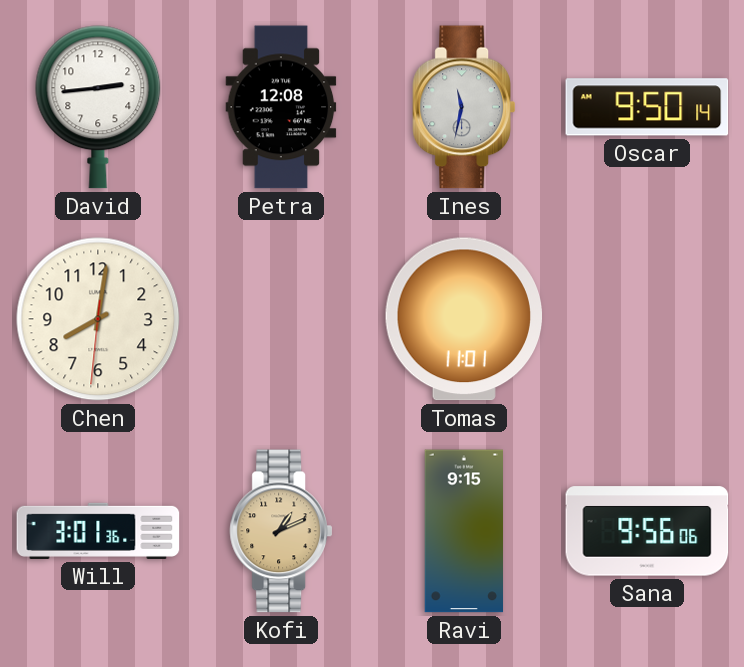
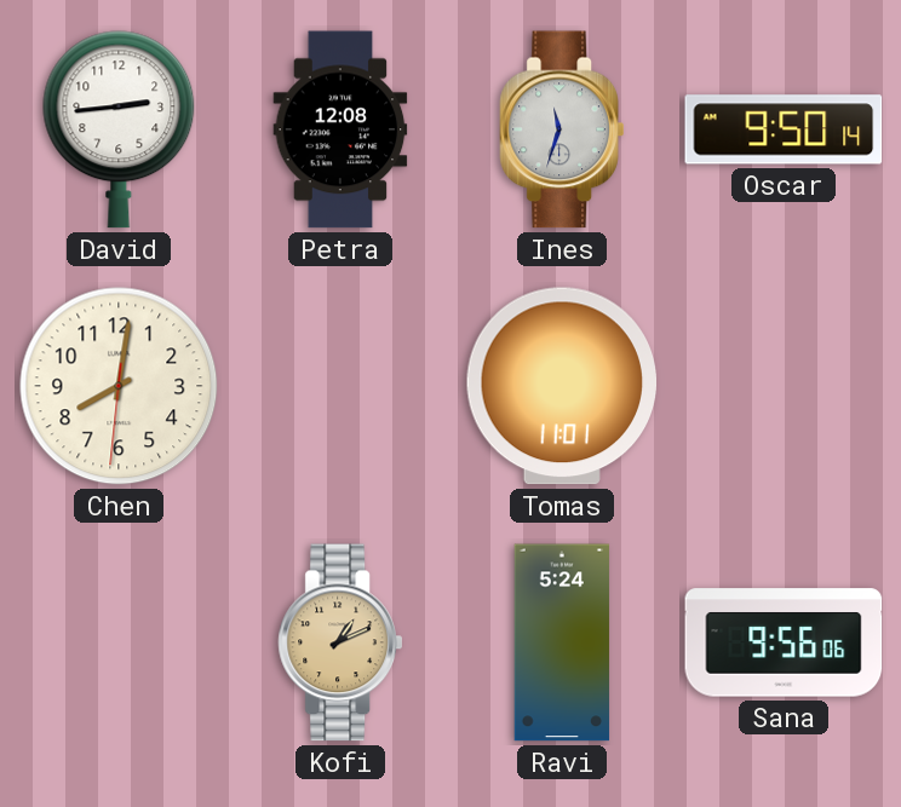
Ines: 11:32 -> 11:33 (562, 129)
Will: 3:01 -> none (98, 531)
Ravi: 9:15 -> 5:24 (562, 642)
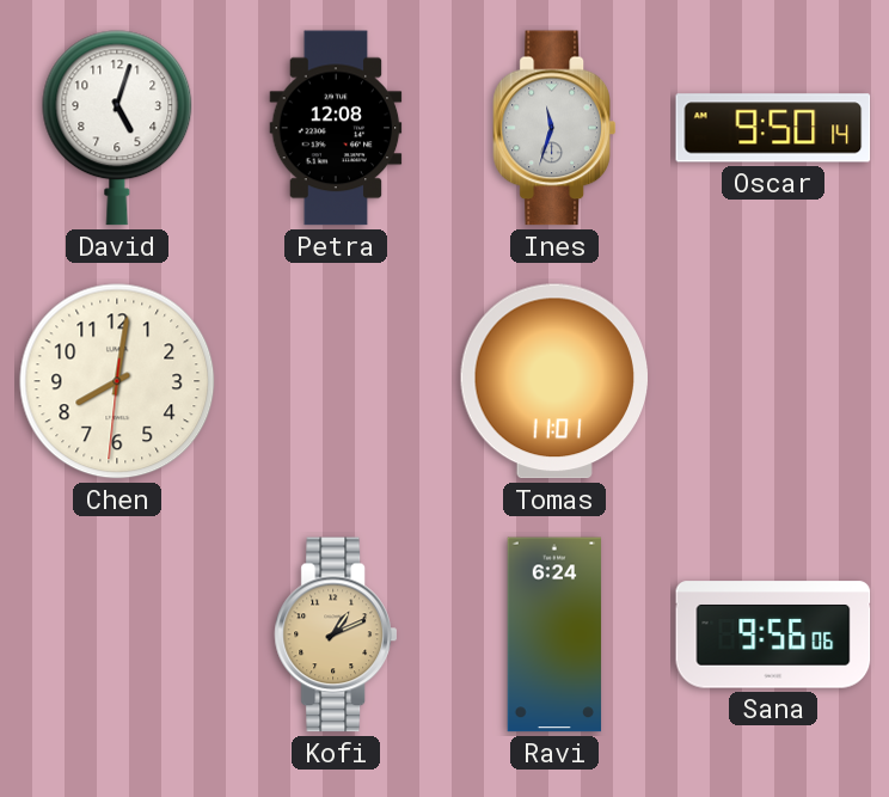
David: 2:44 -> 5:03 (117, 128)
Ravi: 5:24 -> 6:24 (554, 634)
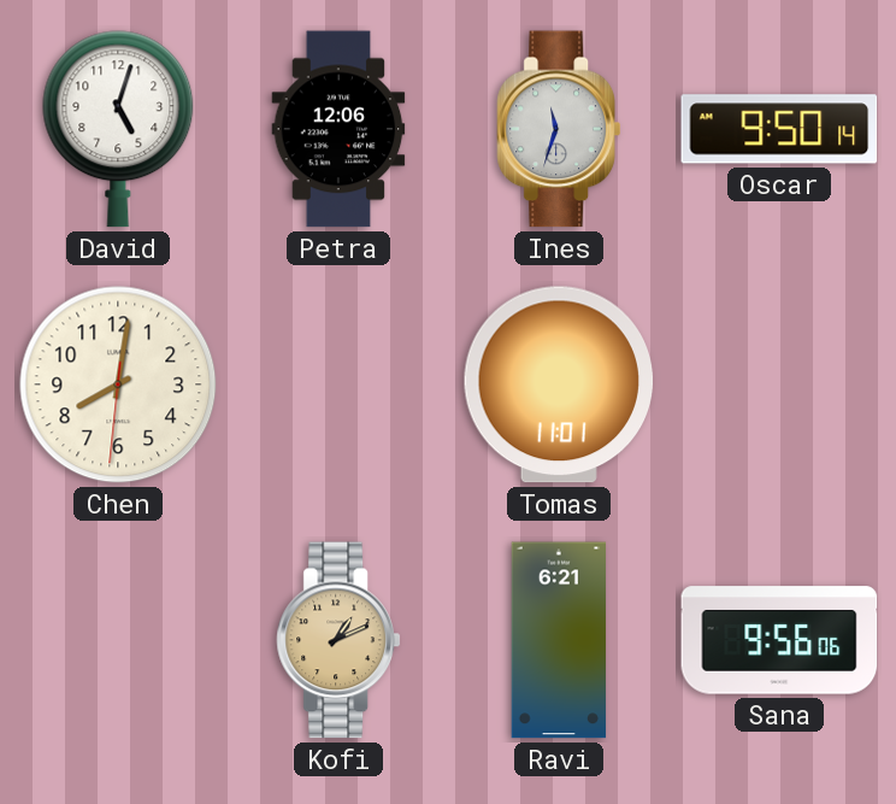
Petra: 12:08 -> 12:06 (338, 129)
Ravi: 6:24 -> 6:21 (559, 640)
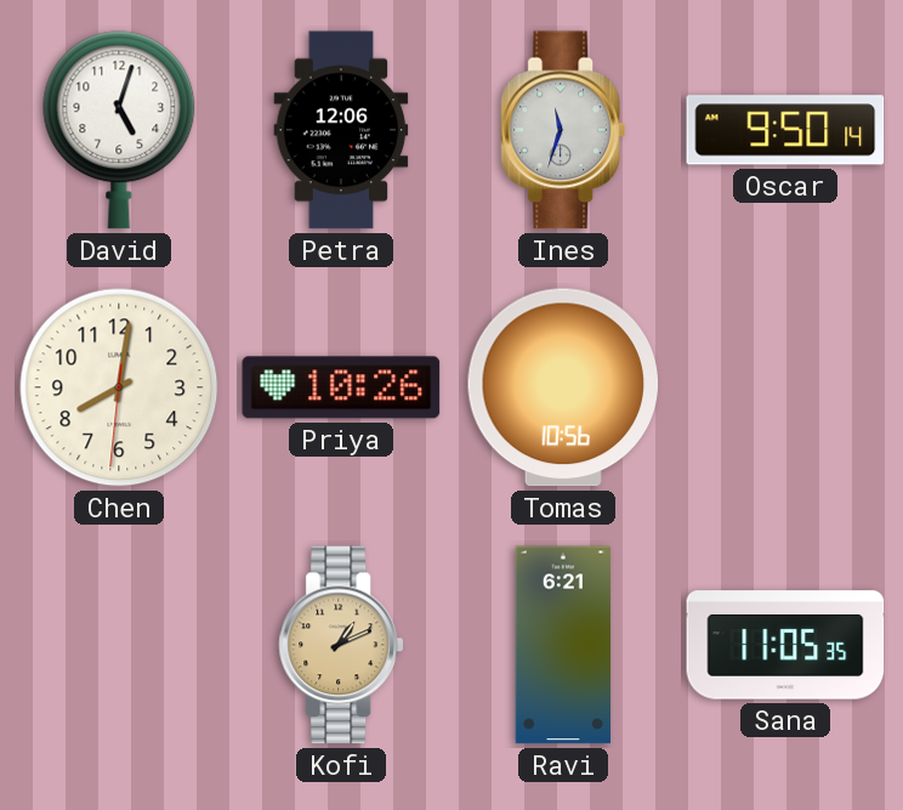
Priya: none -> 10:26 (341, 387)
Tomas: 11:01 -> 10:56 (563, 387)
Sana: 9:56 -> 11:05 (785, 645)
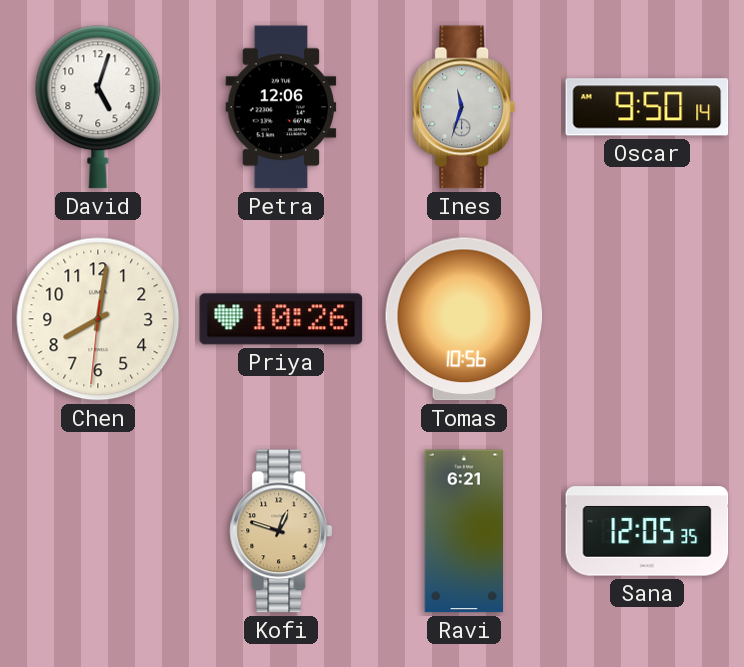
Kofi: 1:11 -> 12:48 (281, 531)
Sana: 11:05 -> 12:05 (647, 531)
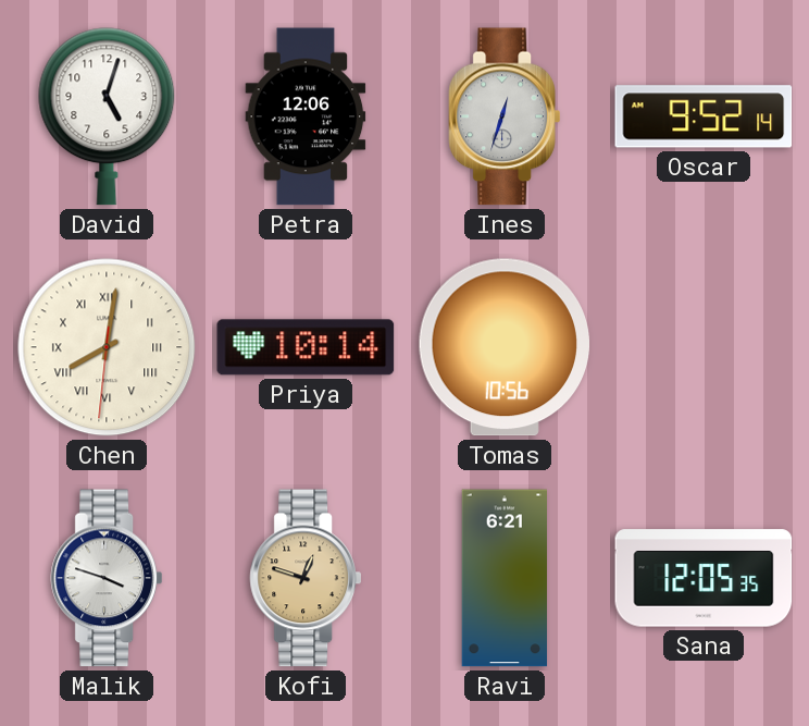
Ines: 11:33 -> 12:33 (505, 116)
Oscar: 9:50 -> 9:52 (704, 116)
Chen numerals: Arabic -> Roman (107, 347)
Priya: 10:26 -> 10:14 (306, 347)
Malik: none -> 3:48 (107, 578)
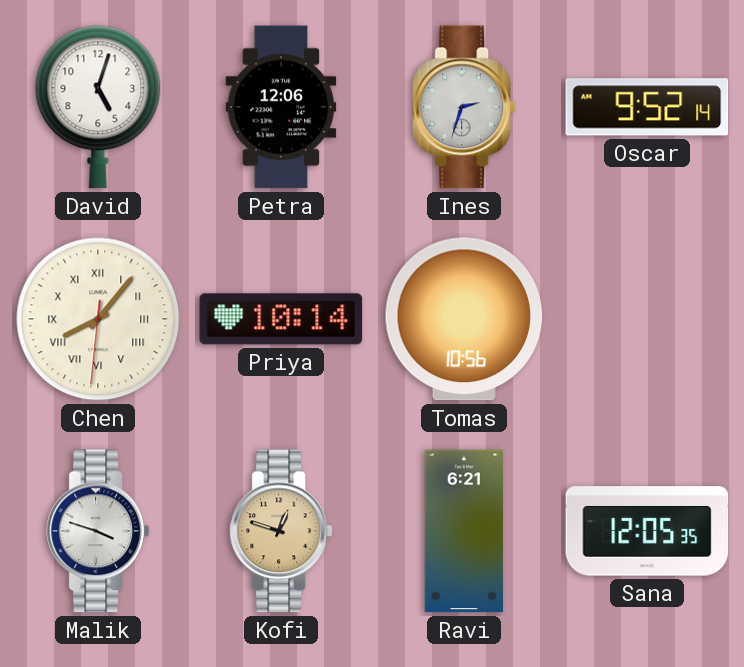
Ines: 12:33 -> 2:33 (464, 107)
Chen: 8:01 -> 8:06 (98, 319)
